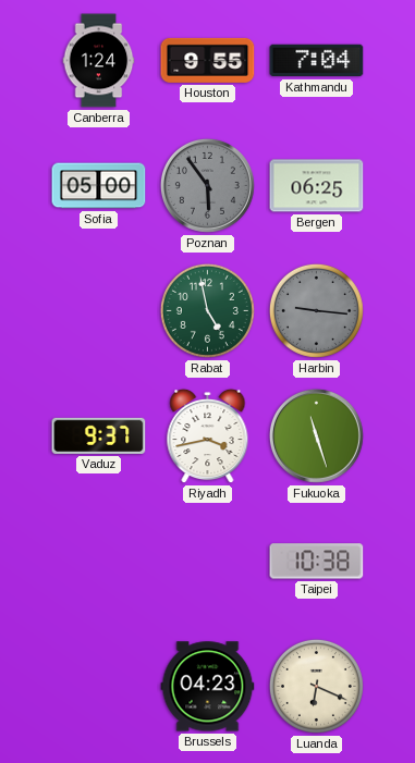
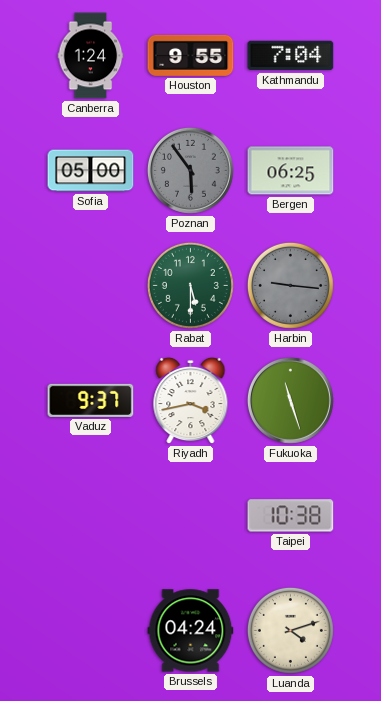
Rabat: 4:58 -> 5:30 (190, 285)
Brussels: 04:23 -> 04:24 (191, 631)
Luanda: 6:19 -> 4:12 (290, 630)
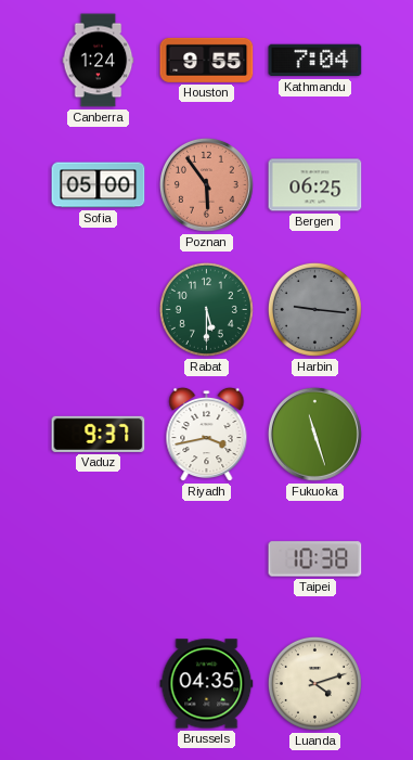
Poznan dial: grey -> salmon (206, 184)
Brussels: 04:24 -> 04:35 (207, 684)
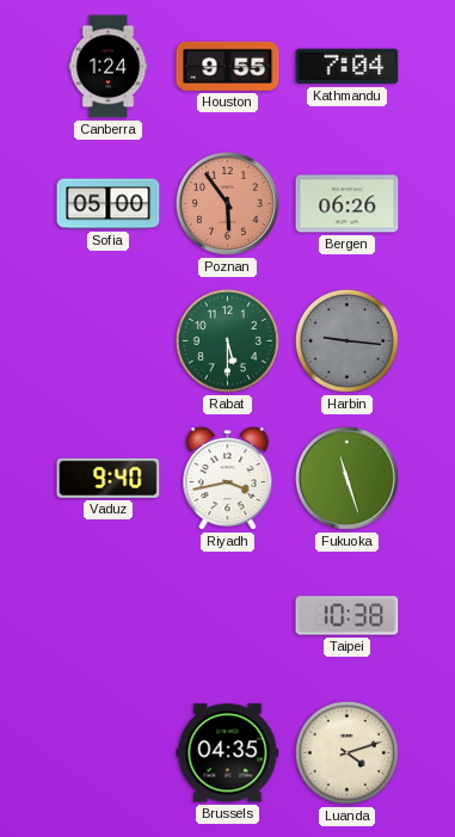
Bergen: 06:25 -> 06:26 (348, 204)
Vaduz: 9:37 -> 9:40 (109, 478)
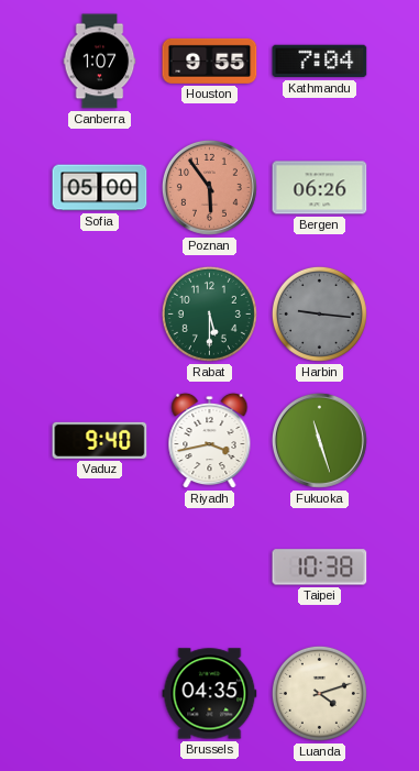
Canberra: 1:24 -> 1:07 (100, 62)
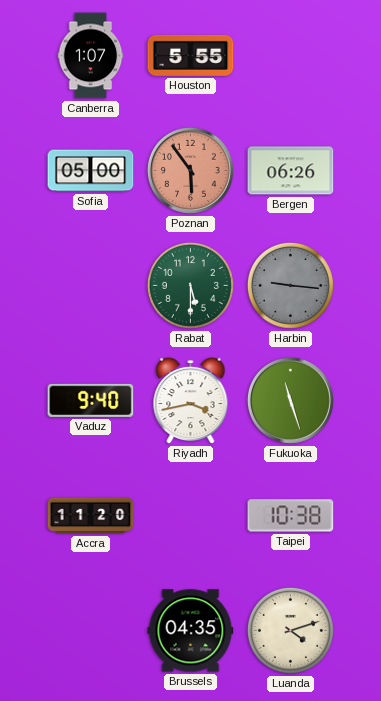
Houston: 9:55 -> 5:55 (191, 55)
Kathmandu: 7:04 -> none (320, 62)
Accra: none -> 11:20 (91, 516)
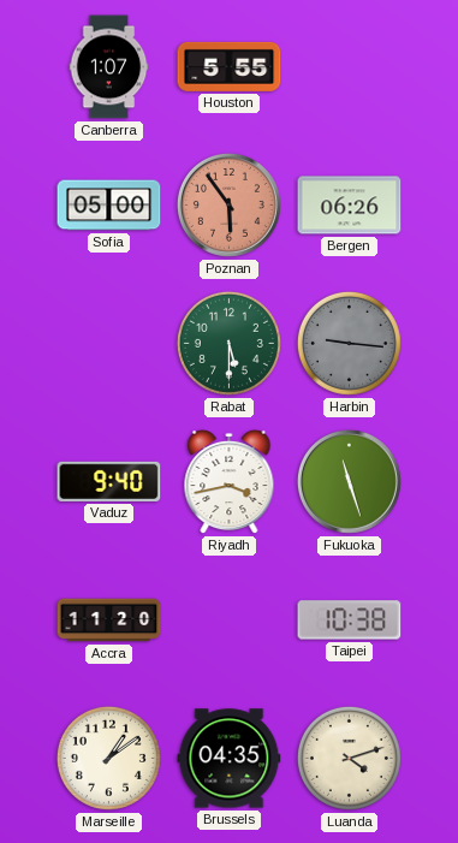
Marseille: none -> 1:09 (108, 758)
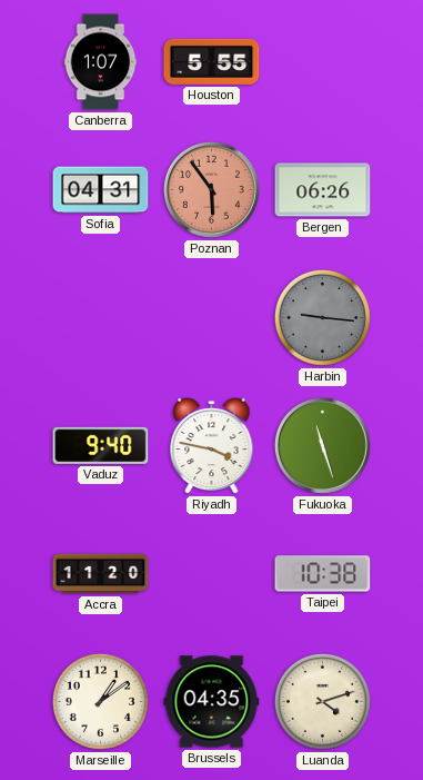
Sofia: 05:00 -> 04:31 (101, 190)
Rabat: 5:30 -> none (228, 343)
Riyadh: 3:43 -> 3:47 (212, 446)
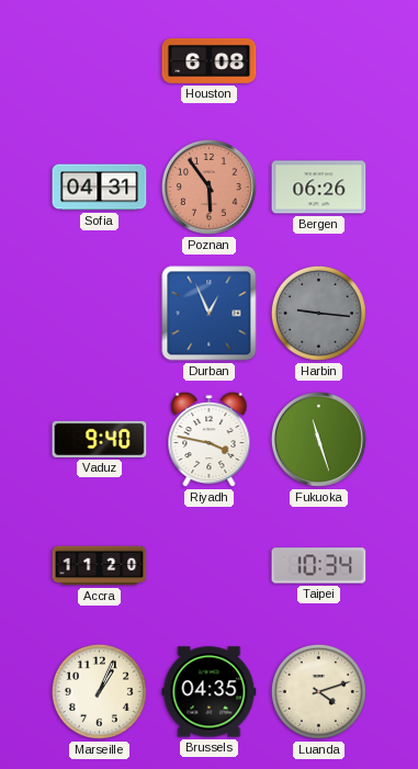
Canberra: 1:07 -> none (101, 62)
Houston: 5:55 -> 6:08 (210, 60)
Durban: none -> 12:56 (210, 314)
Taipei: 10:38 -> 10:34 (319, 566)
Marseille: 1:09 -> 1:04 (99, 691)
